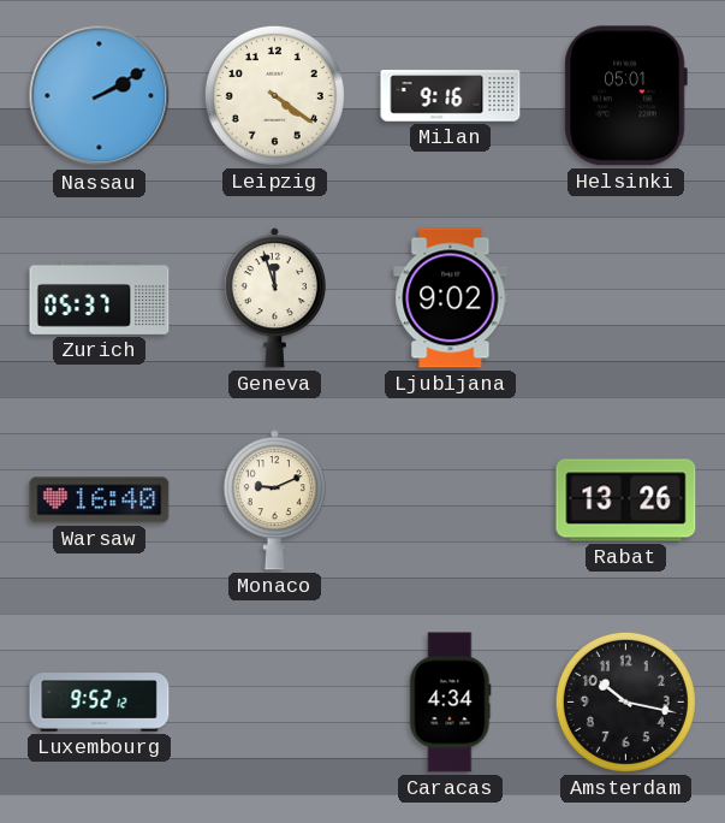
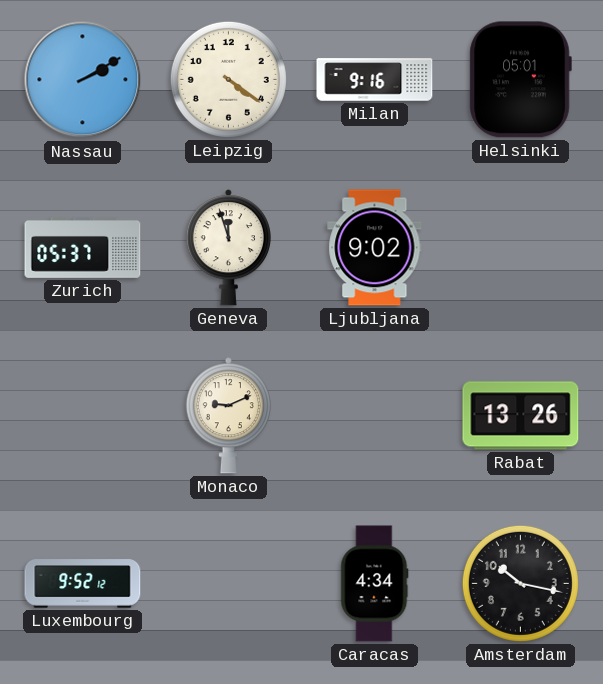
Warsaw: 16:40 -> none (100, 501)
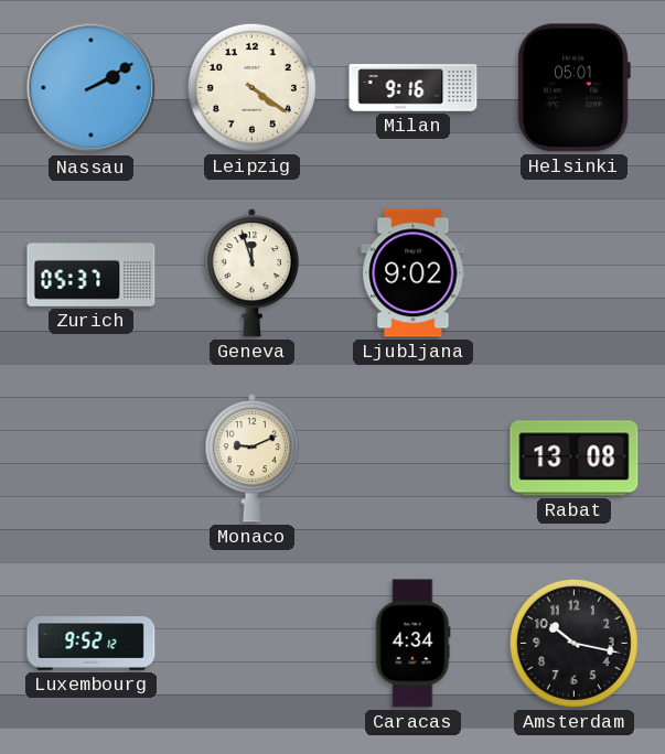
Rabat: 13:26 -> 13:08 (575, 459)
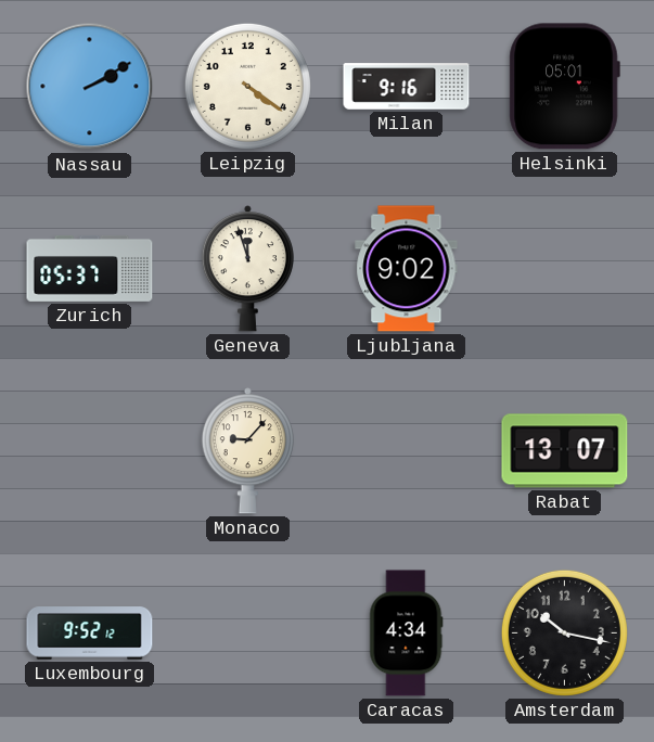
Monaco: 9:11 -> 9:07 (247, 451)
Rabat: 13:08 -> 13:07 (565, 451)
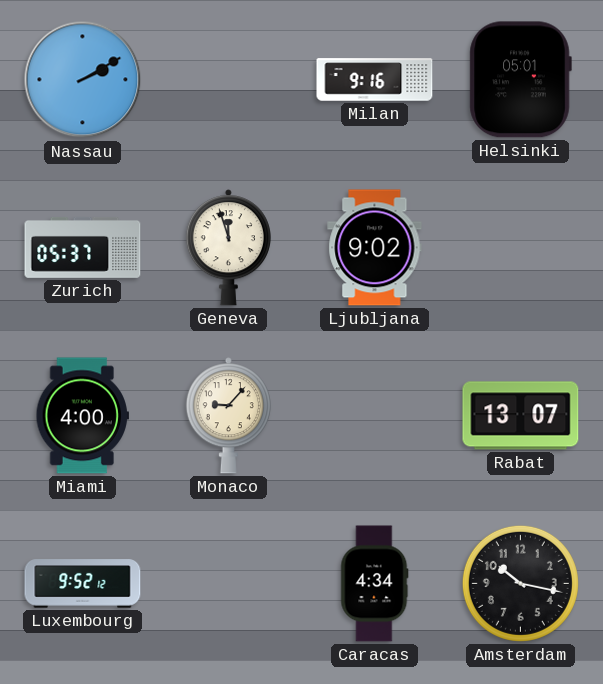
Leipzig: 4:21 -> none (247, 86)
Miami: none -> 4:00 (82, 416)
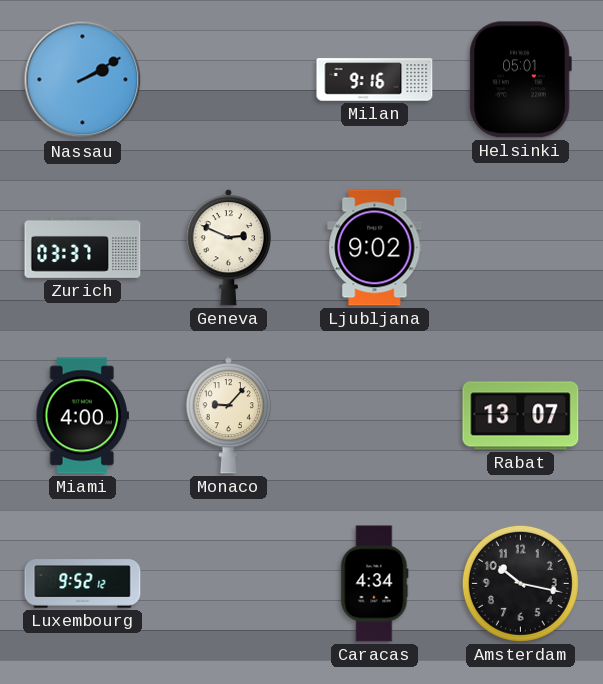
Zurich: 05:37 -> 03:37 (83, 247)
Geneva: 11:57 -> 2:49 (228, 248)
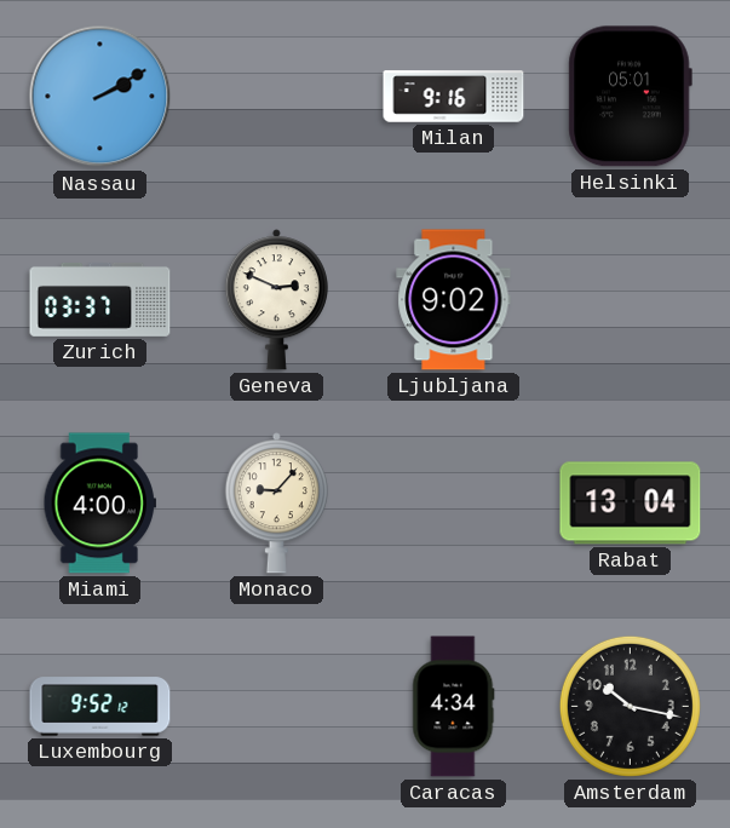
Rabat: 13:07 -> 13:04 (631, 504)
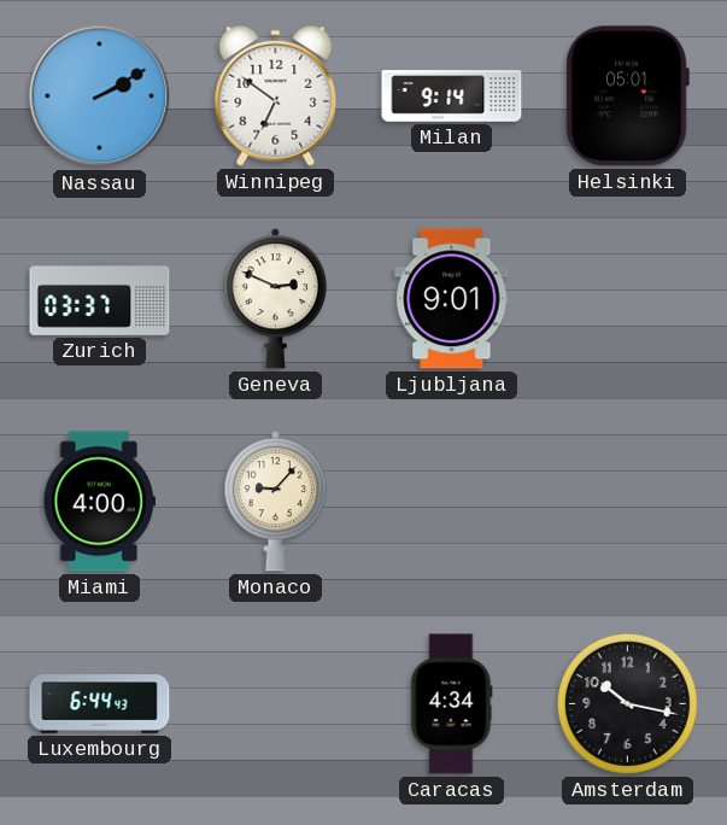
Winnipeg: none -> 6:51 (276, 95)
Milan: 9:16 -> 9:14 (452, 96)
Ljubljana: 9:02 -> 9:01 (452, 299)
Rabat: 13:04 -> none (631, 504)
Luxembourg: 9:52 -> 6:44 (100, 704)
